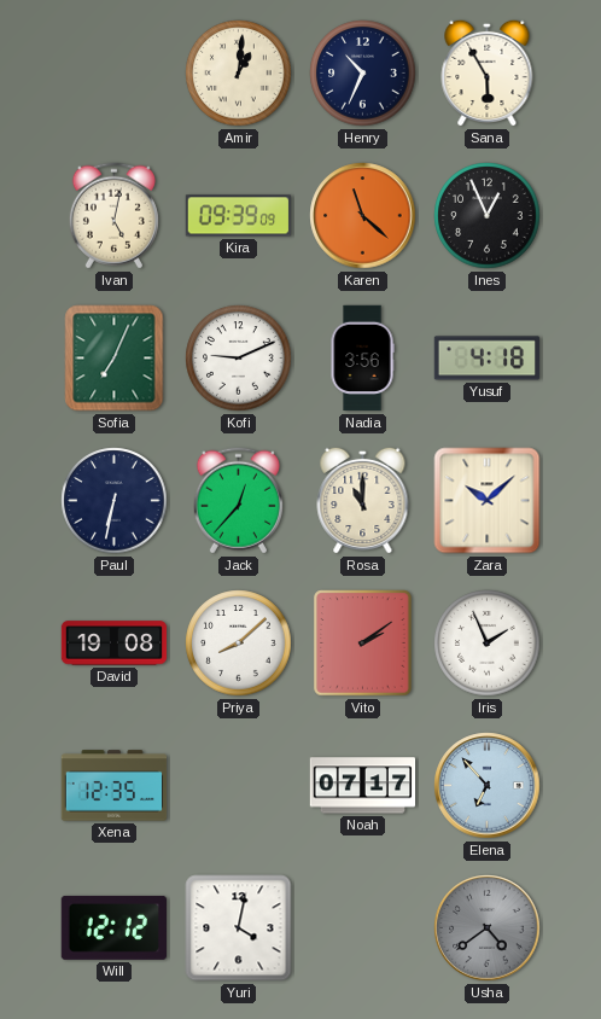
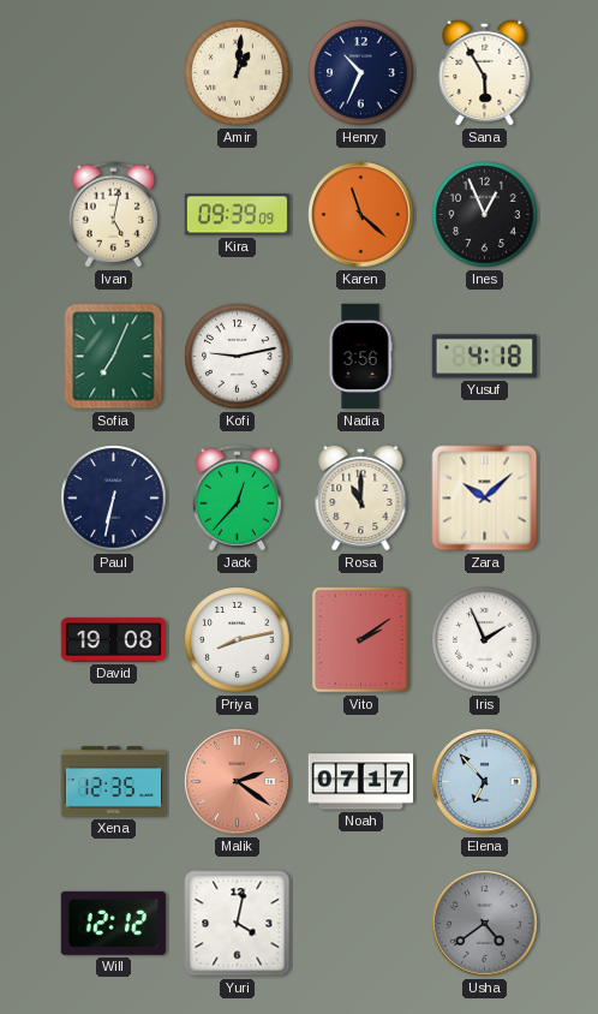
Kofi: 9:11 -> 9:13 (238, 357)
Priya: 8:08 -> 8:13 (238, 640)
Malik: none -> 2:21 (238, 782)
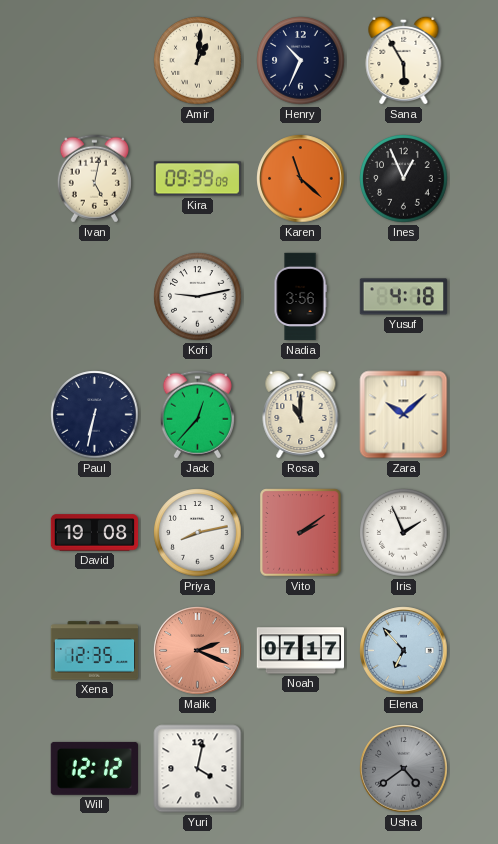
Sofia: 7:04 -> none (114, 357)
Malik: 2:21 -> 2:19 (198, 651)
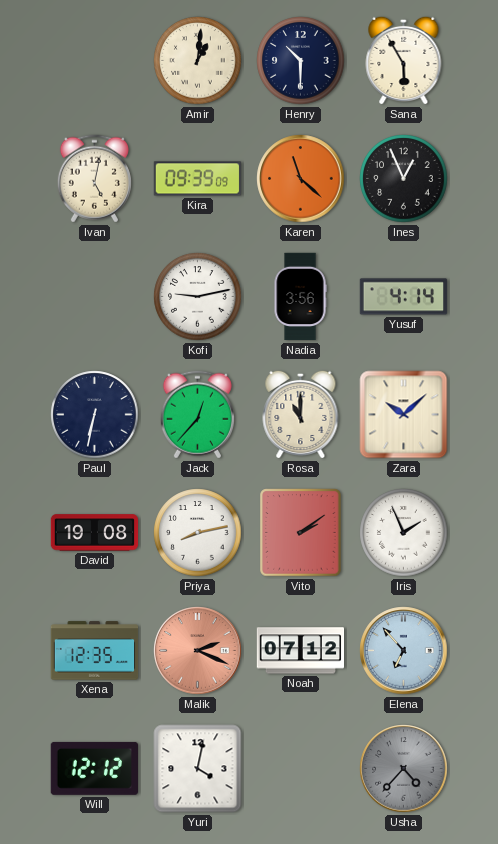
Henry: 10:34 -> 10:30 (301, 61)
Yusuf: 4:18 -> 4:14 (404, 297)
Noah: 07:17 -> 07:12 (301, 651)
Usha: 4:39 -> 4:37 (404, 769)
